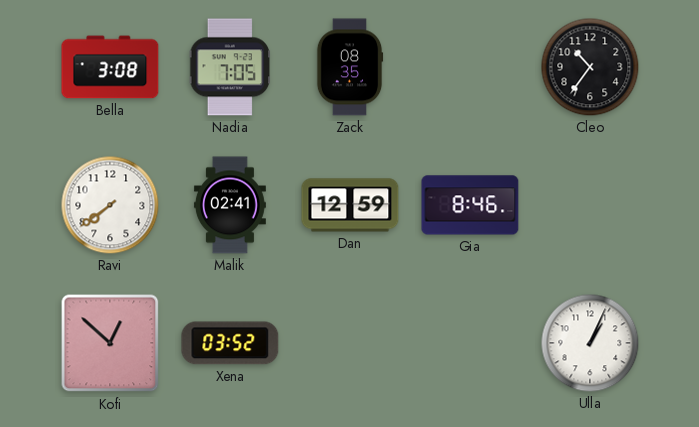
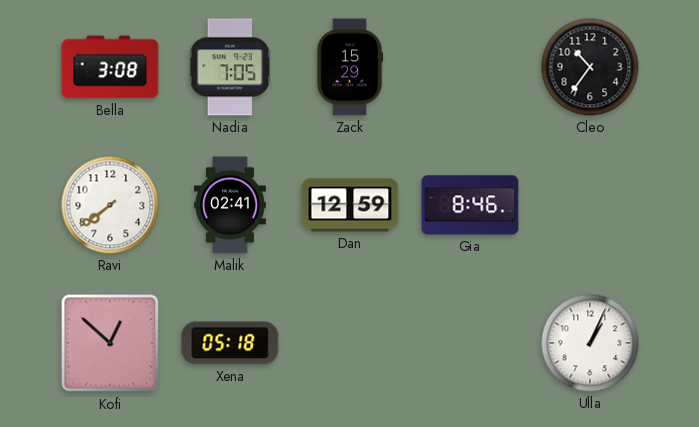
Zack: 08:35 -> 15:29 (350, 67)
Xena: 03:52 -> 05:18 (230, 343)
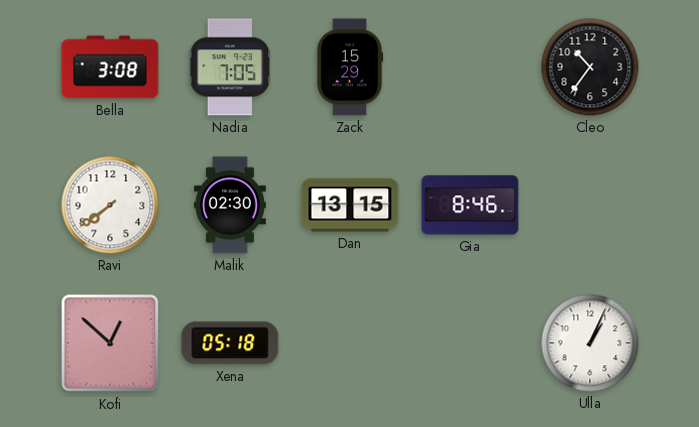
Malik: 02:41 -> 02:30 (230, 205)
Dan: 12:59 -> 13:15 (350, 205)
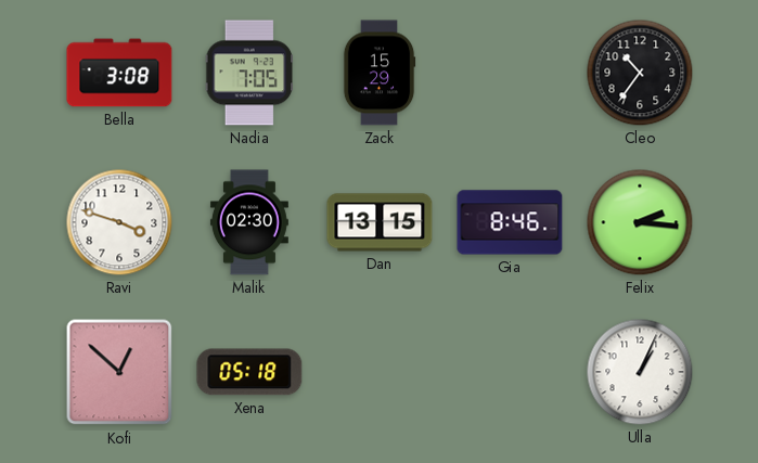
Ravi: 7:39 -> 3:48 (119, 222)
Felix: none -> 2:16 (640, 222)
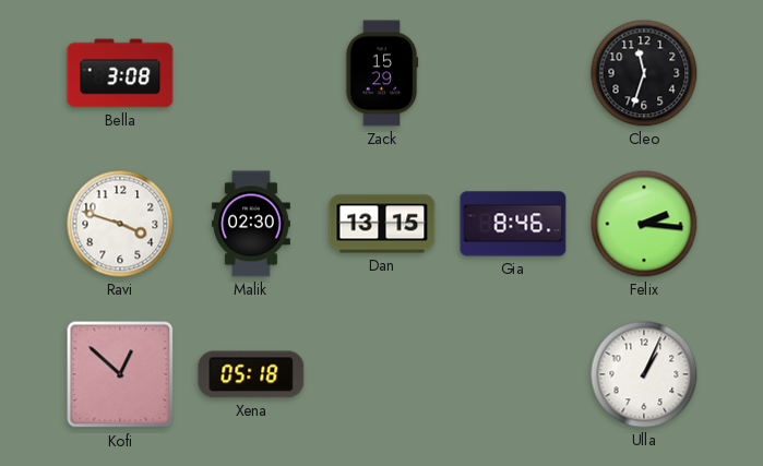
Nadia: 7:05 -> none (249, 73)
Cleo: 10:36 -> 11:33 (644, 73)
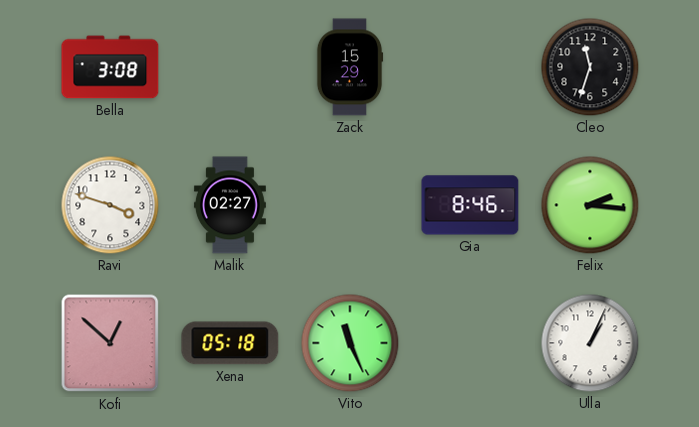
Malik: 02:30 -> 02:27 (230, 205)
Dan: 13:15 -> none (382, 224)
Vito: none -> 11:26 (350, 343)
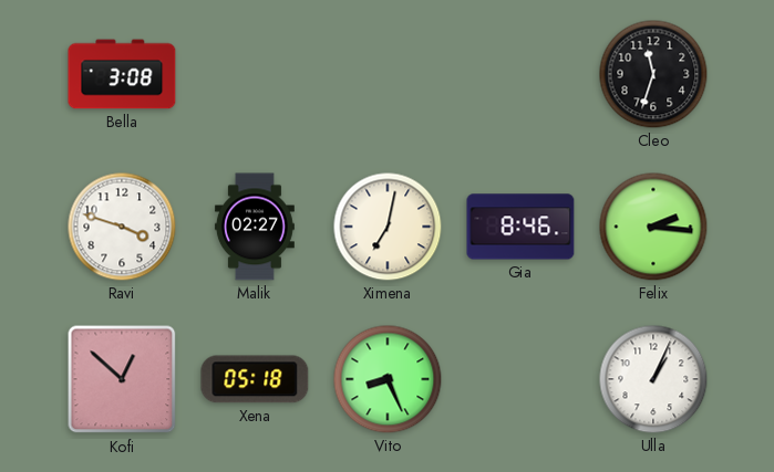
Zack: 15:29 -> none (350, 67)
Ximena: none -> 7:02 (388, 227)
Vito: 11:26 -> 8:26 (388, 379)
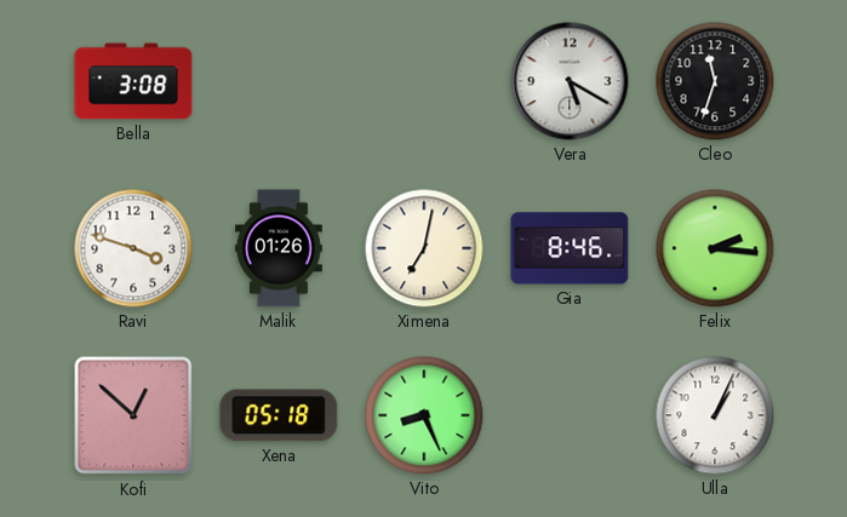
Vera: none -> 5:20 (570, 81)
Malik: 02:27 -> 01:26 (279, 248)
